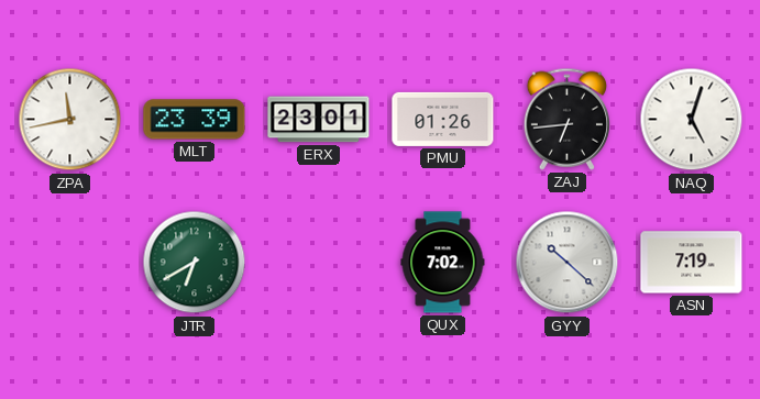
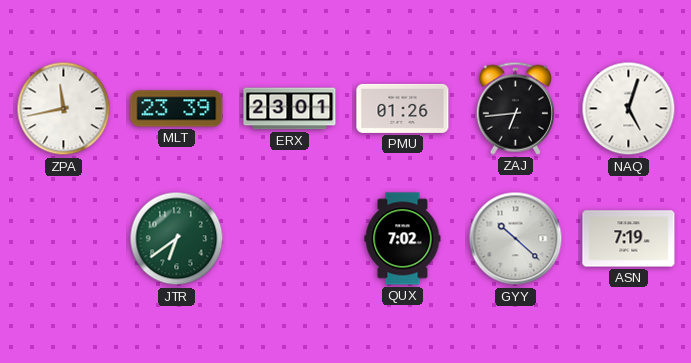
JTR: 6:40 -> 6:39 (177, 239)
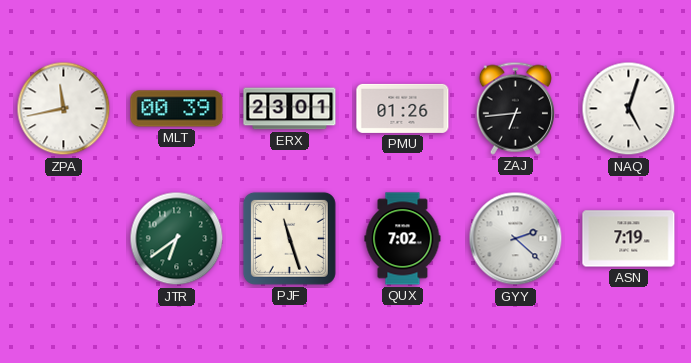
MLT: 23:39 -> 00:39 (177, 109)
PJF: none -> 11:27 (289, 238)
GYY: 10:22 -> 2:22 (516, 239)
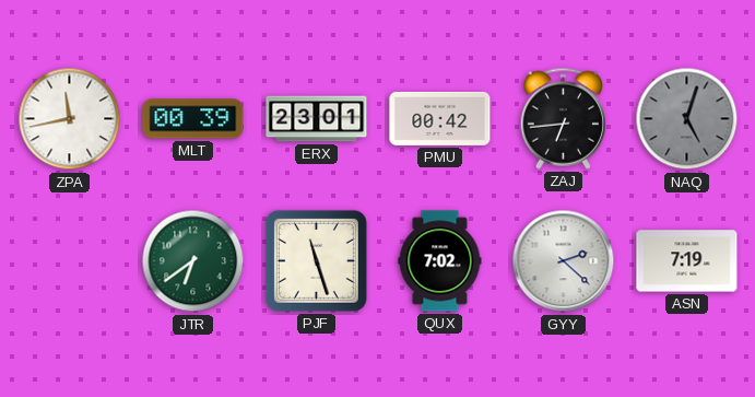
PMU: 01:26 -> 00:42 (440, 118)
NAQ dial: white -> grey (687, 119)
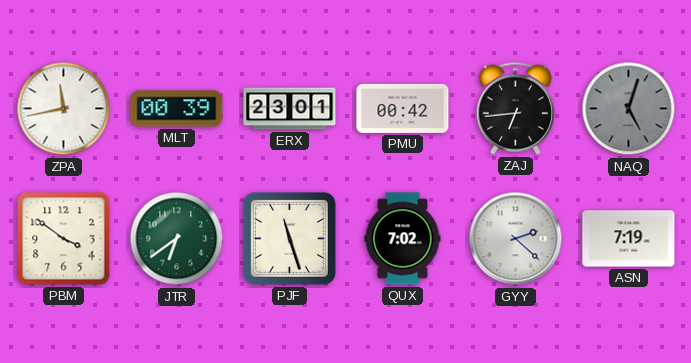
PBM: none -> 3:51 (64, 239)
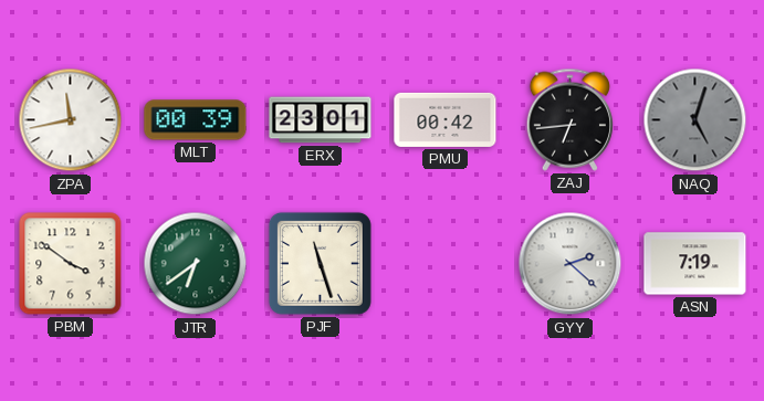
QUX: 7:02 -> none (403, 239)
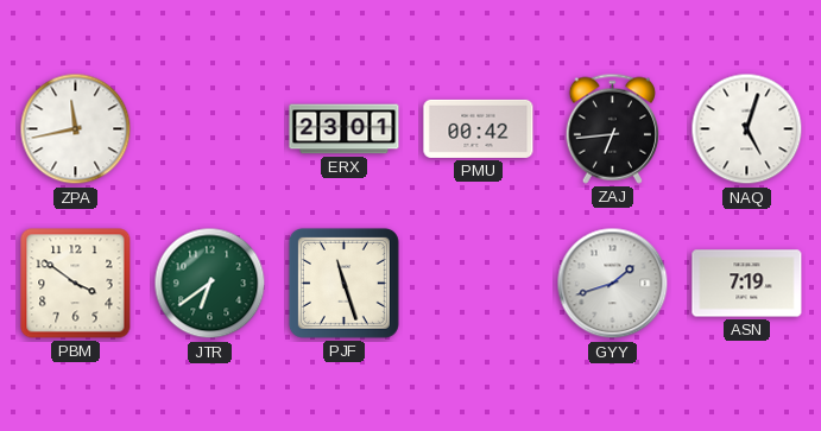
MLT: 00:39 -> none (196, 120)
NAQ dial: grey -> white (747, 129)
GYY: 2:22 -> 1:42 (613, 284)
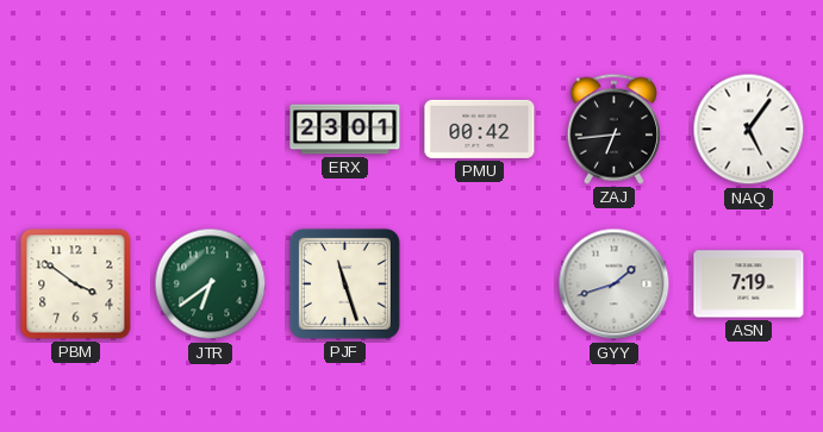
ZPA: 11:43 -> none (76, 129)
NAQ: 5:03 -> 5:06 (749, 130)
